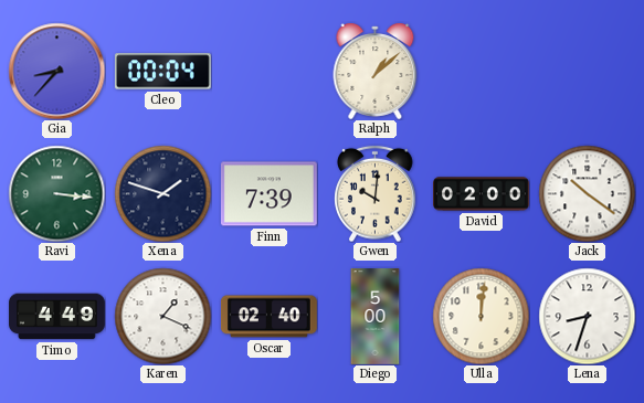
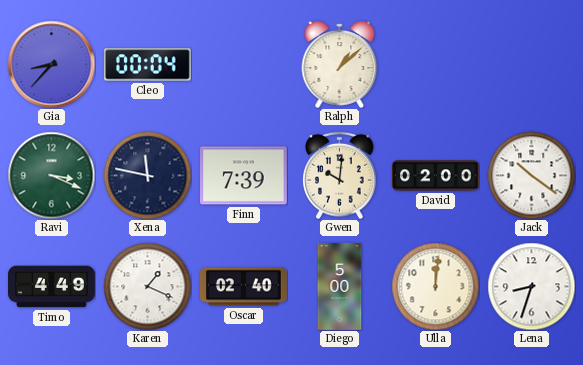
Ravi: 3:16 -> 3:19 (51, 175)
Xena: 1:48 -> 11:47 (147, 175)
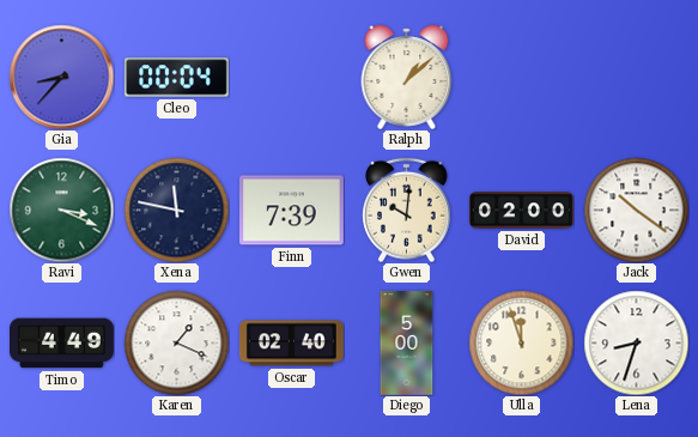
Ulla: 12:01 -> 11:57 (521, 342)
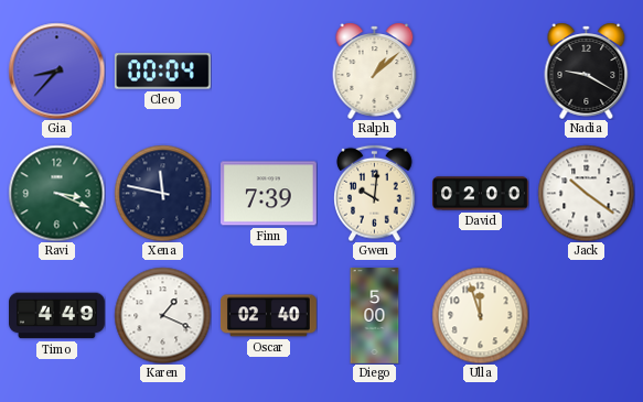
Nadia: none -> 9:20 (587, 70)
Lena: 8:33 -> none (636, 342)
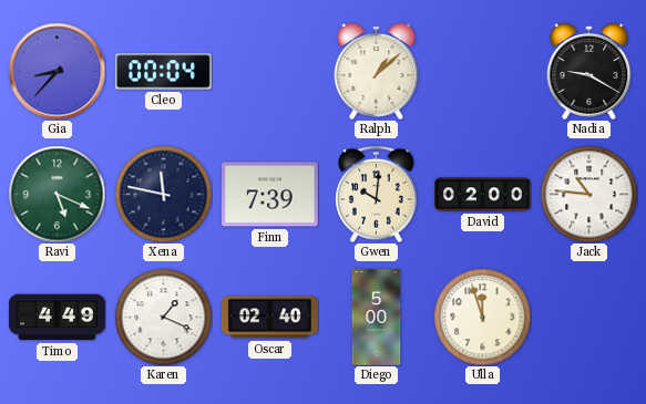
Ravi: 3:19 -> 5:19 (57, 194)
Jack: 10:21 -> 10:46 (588, 194)
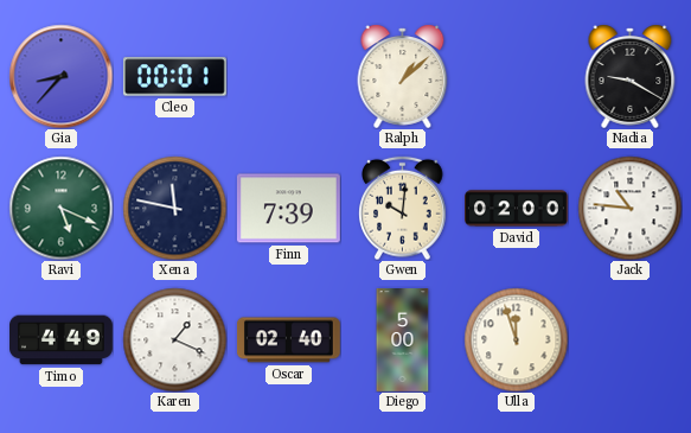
Cleo: 00:04 -> 00:01 (174, 77)
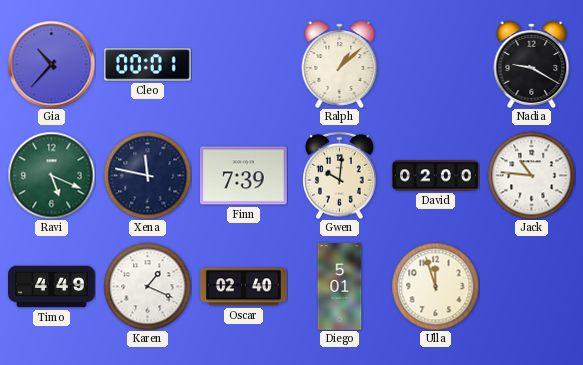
Gia: 8:37 -> 10:37 (51, 64)
Diego: 5:00 -> 5:01 (340, 287)
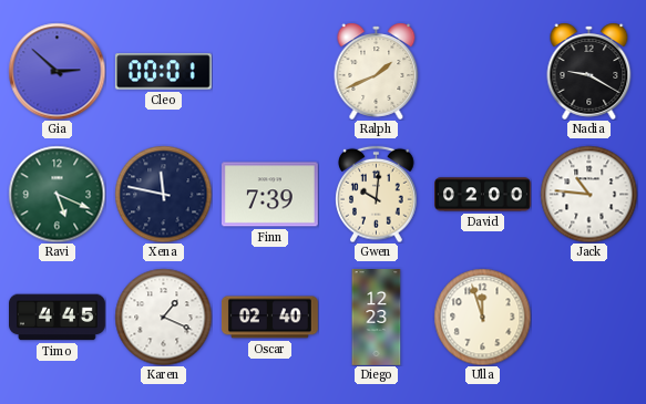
Gia: 10:37 -> 2:52 (57, 71)
Ralph: 1:08 -> 1:41 (377, 71)
Timo: 4:49 -> 4:45 (58, 318)
Diego: 5:01 -> 12:23 (377, 318)
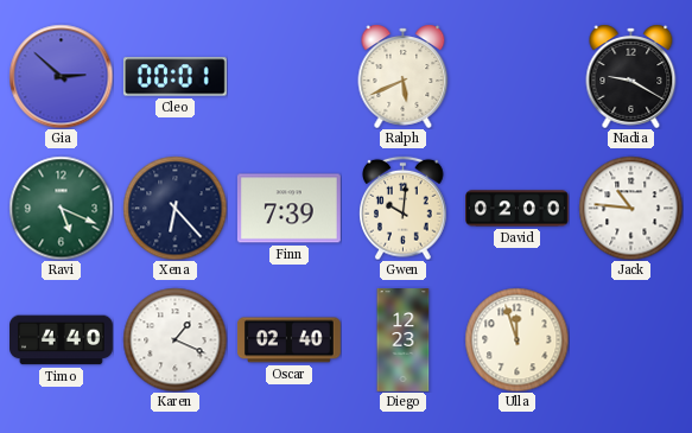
Ralph: 1:41 -> 5:41 (404, 76)
Xena: 11:47 -> 6:23 (174, 208)
Timo: 4:45 -> 4:40 (62, 340)
